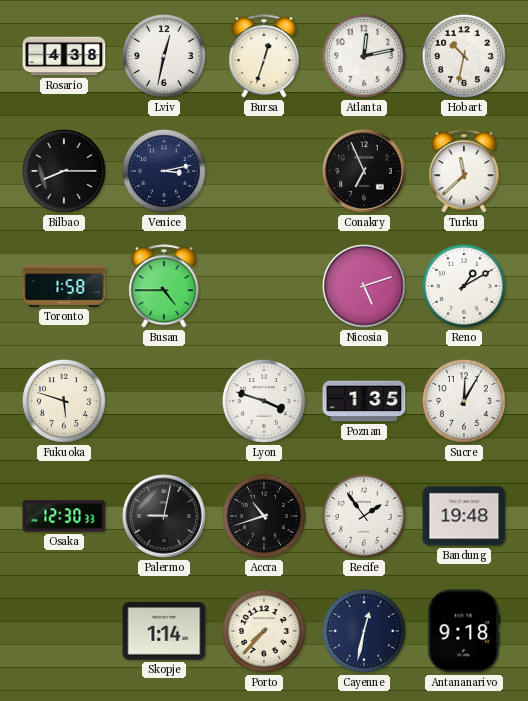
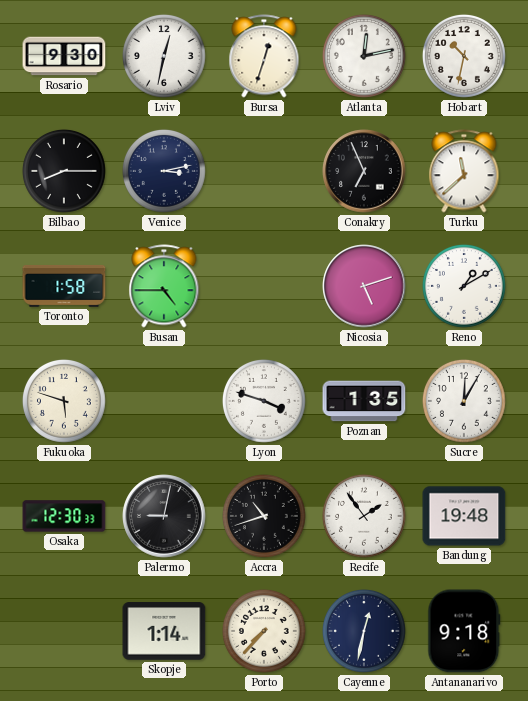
Rosario: 4:38 -> 9:30 (64, 56)
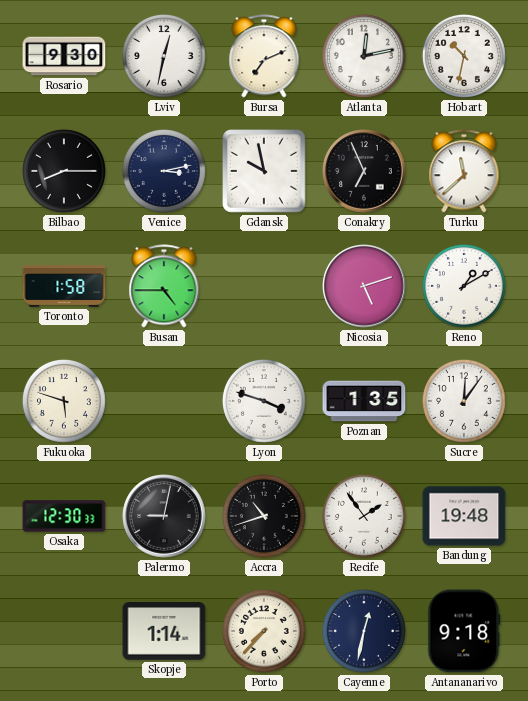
Bursa: 12:33 -> 7:11 (264, 56)
Gdansk: none -> 9:58 (265, 172)
Sucre: 12:05 -> 12:06 (464, 401)
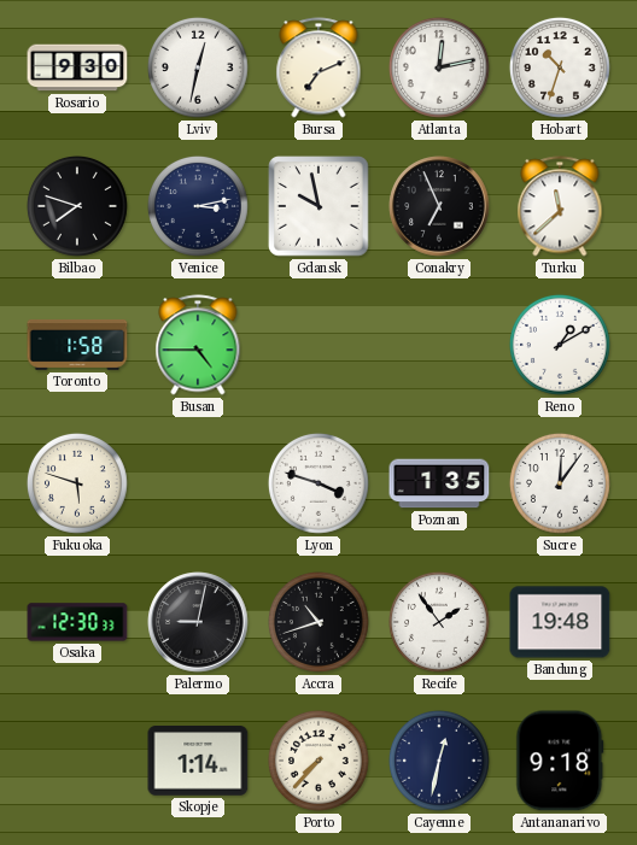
Hobart: 10:32 -> 10:33 (560, 68)
Bilbao: 8:15 -> 7:48 (77, 206)
Nicosia: 5:12 -> none (364, 286)
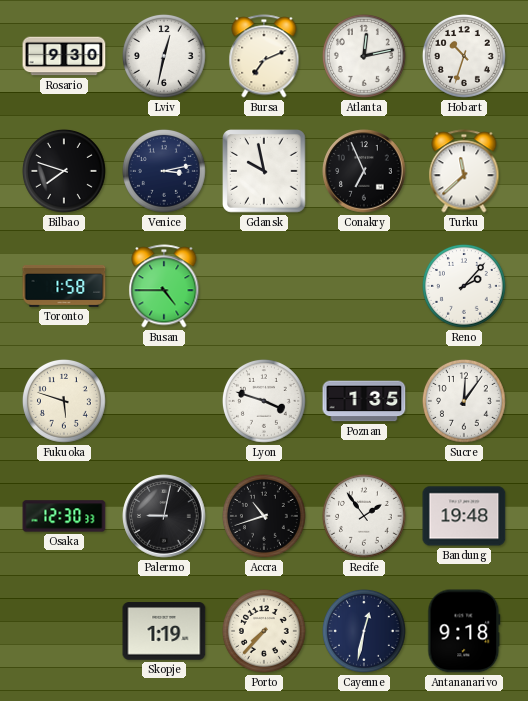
Reno: 1:10 -> 2:07 (464, 286)
Skopje: 1:14 -> 1:19 (164, 632)
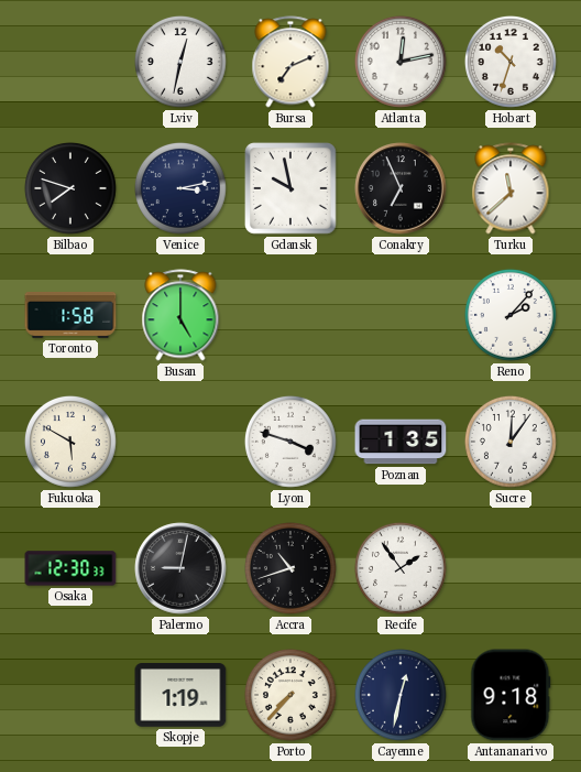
Rosario: 9:30 -> none (64, 56)
Busan: 4:45 -> 5:00 (180, 315)
Fukuoka: 5:48 -> 5:50 (70, 442)
Bandung: 19:48 -> none (464, 516)
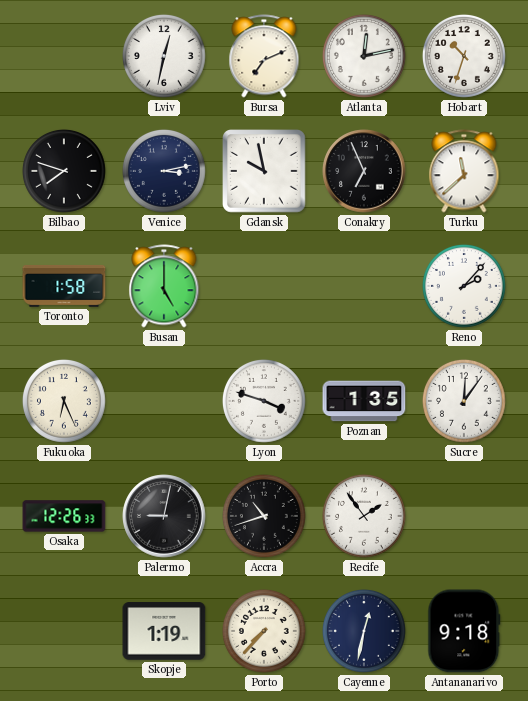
Fukuoka: 5:50 -> 6:26 (64, 401)
Osaka: 12:30 -> 12:26 (64, 516)
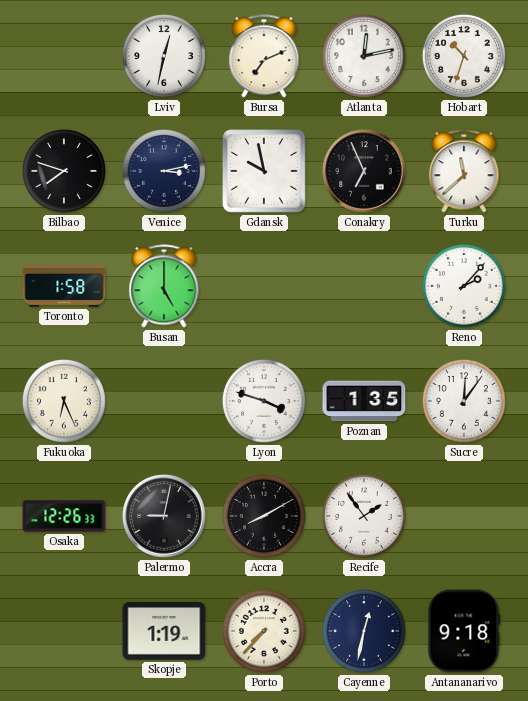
Accra: 10:42 -> 8:10 (264, 516)
